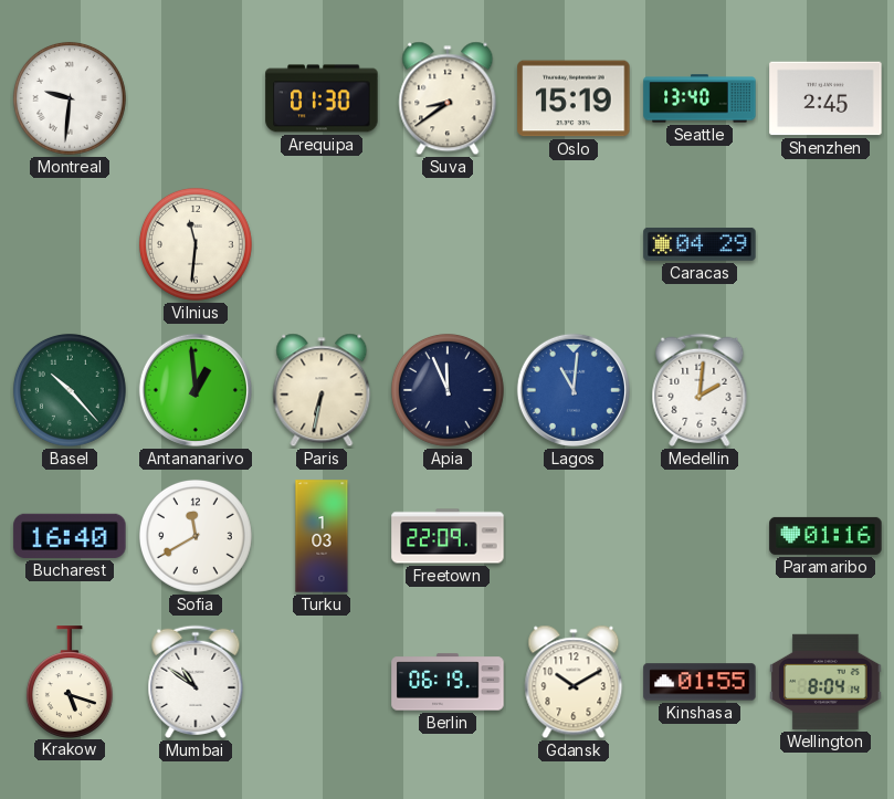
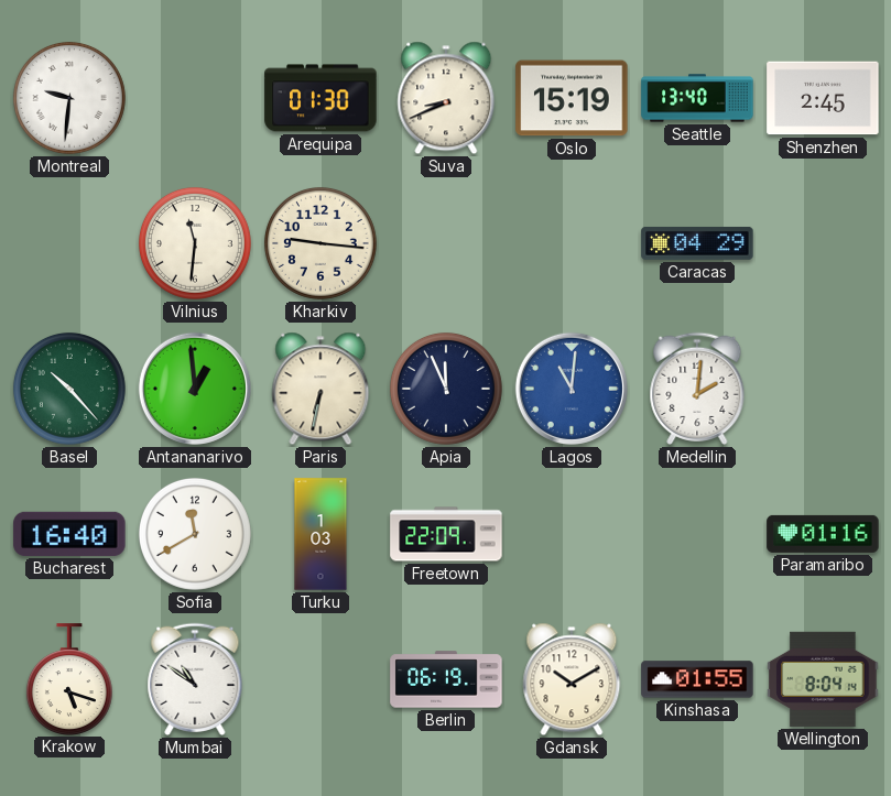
Suva: 8:39 -> 8:41 (446, 98)
Kharkiv: none -> 9:16 (320, 243)
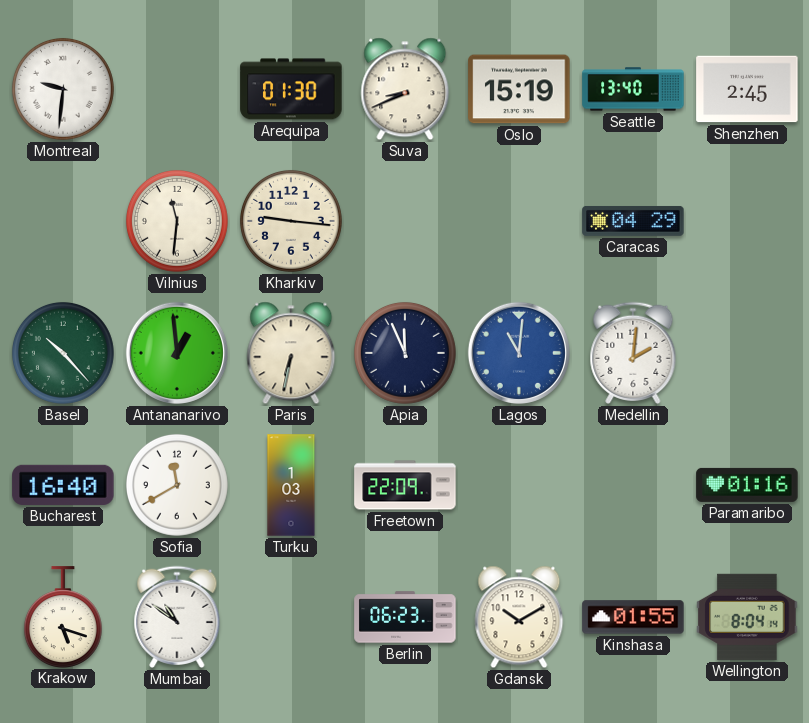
Berlin: 06:19 -> 06:23 (405, 617)
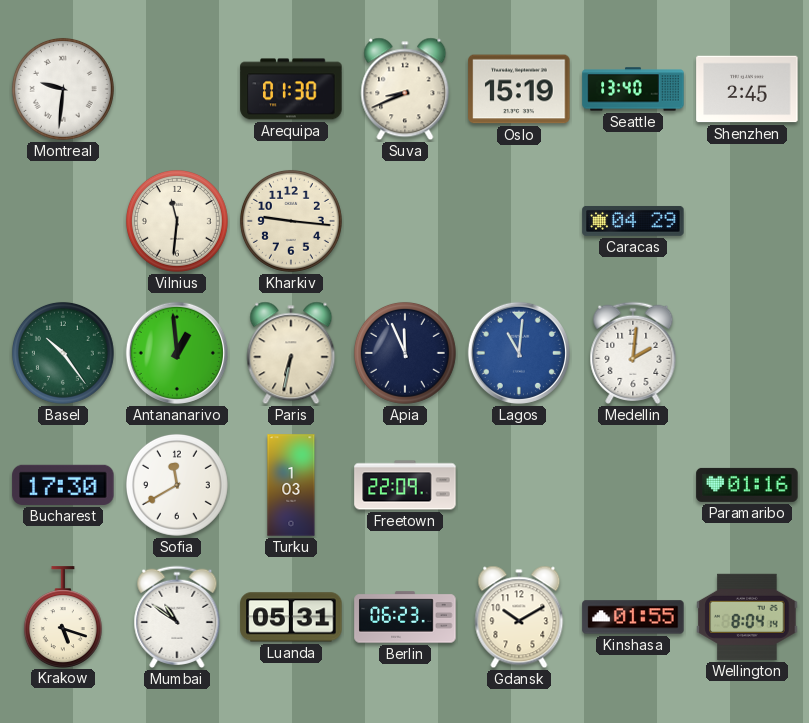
Basel: 10:23 -> 10:24 (63, 353)
Bucharest: 16:40 -> 17:30 (63, 485)
Luanda: none -> 05:31 (291, 617)
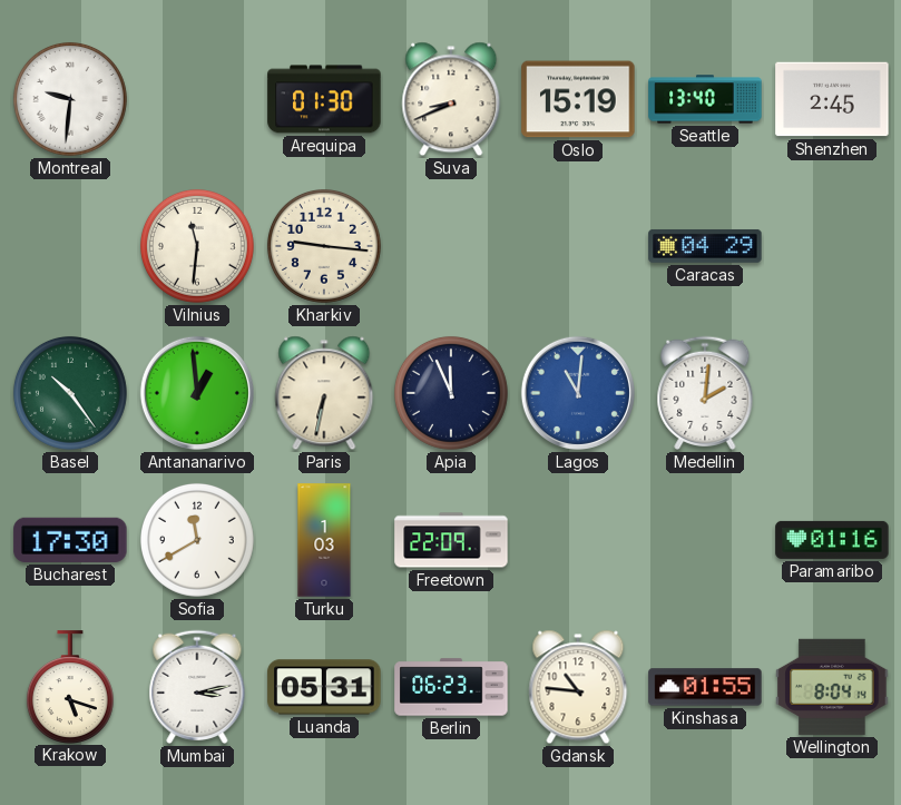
Mumbai: 10:51 -> 3:13 (197, 687)
Gdansk: 10:10 -> 10:46 (578, 687)
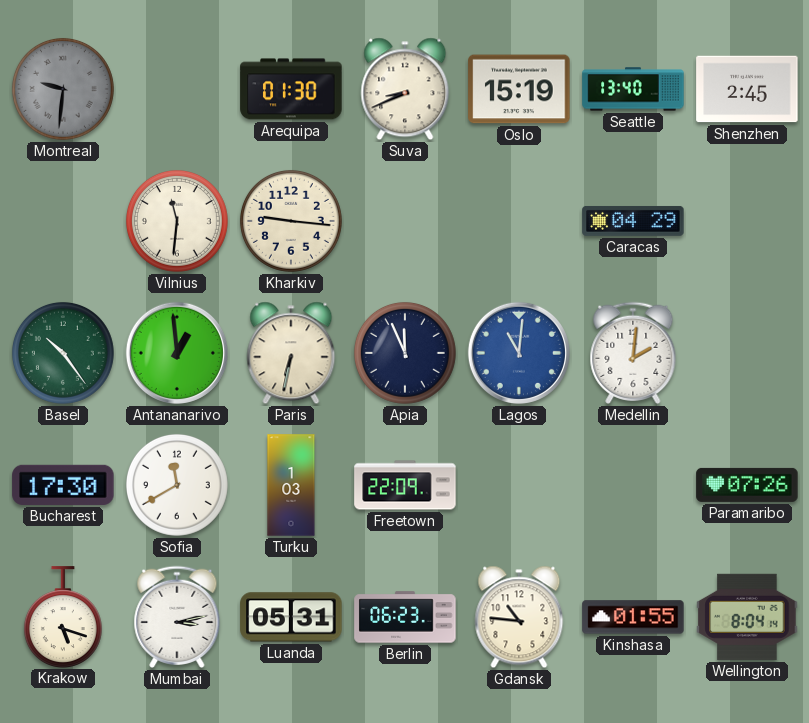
Montreal dial: white -> grey (63, 89)
Paramaribo: 01:16 -> 07:26 (747, 485)
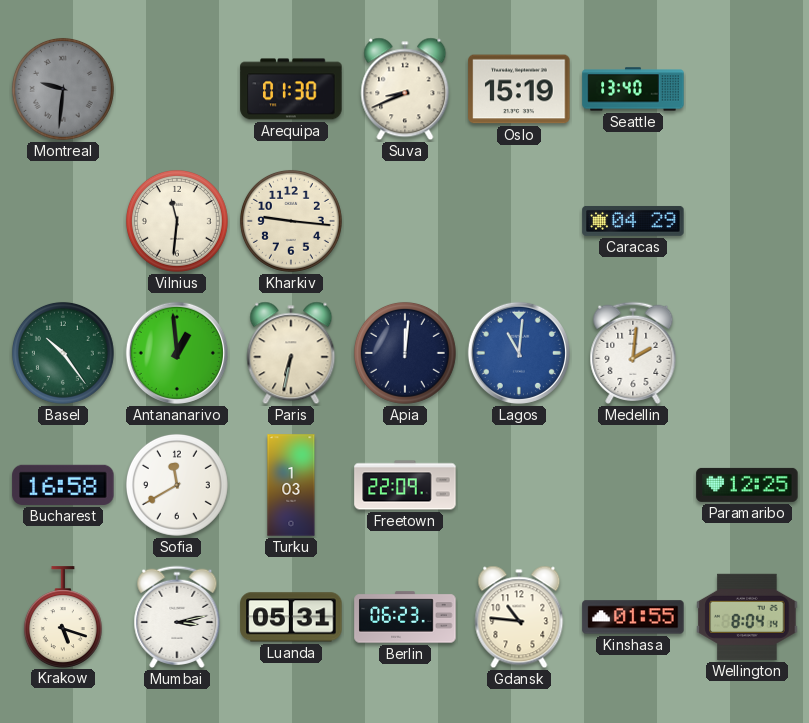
Shenzhen: 2:45 -> none (747, 89)
Apia: 11:56 -> 12:01 (405, 353)
Bucharest: 17:30 -> 16:58 (63, 485)
Paramaribo: 07:26 -> 12:25 (747, 485)
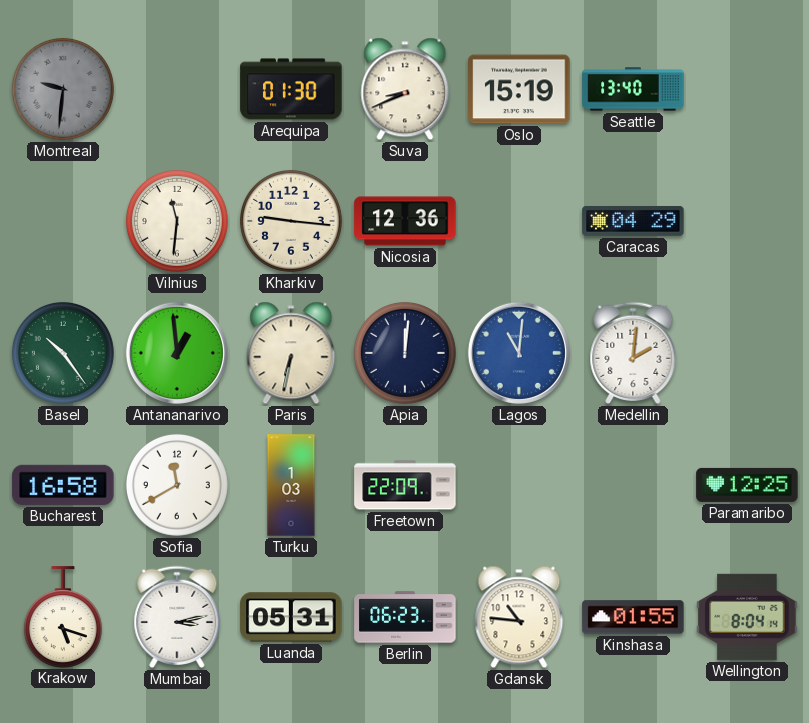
Nicosia: none -> 12:36 (405, 221)
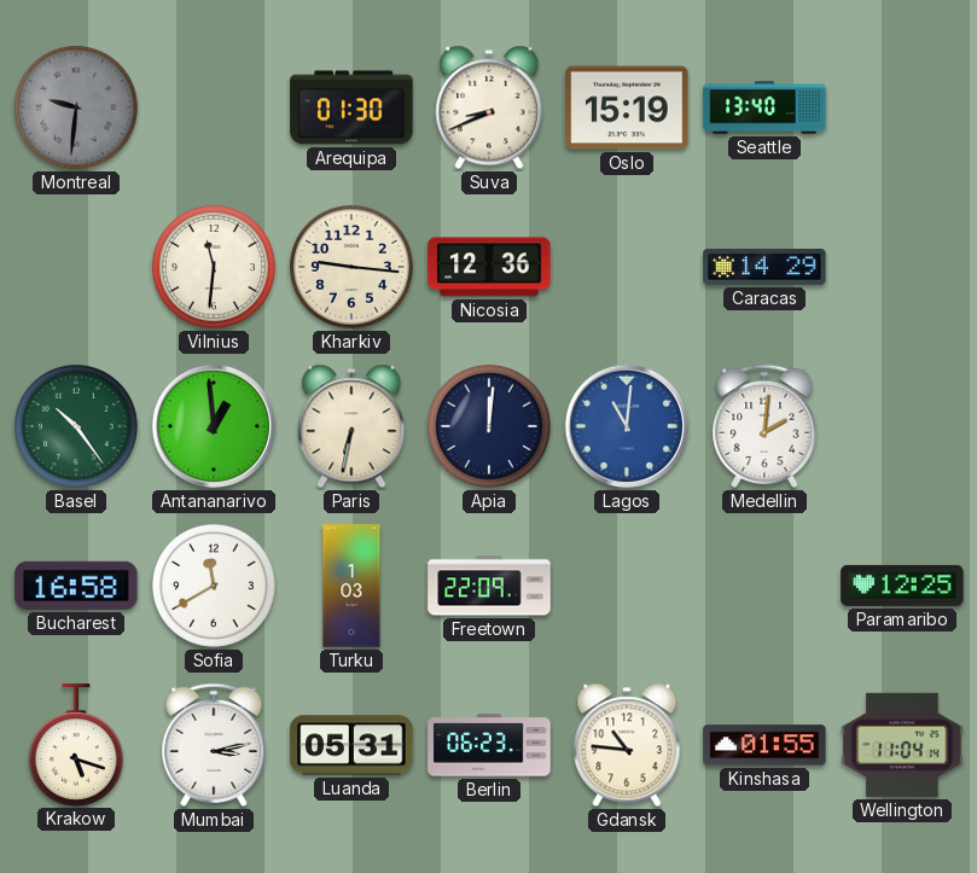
Caracas: 04:29 -> 14:29 (764, 267)
Wellington: 8:04 -> 11:04 (902, 745)
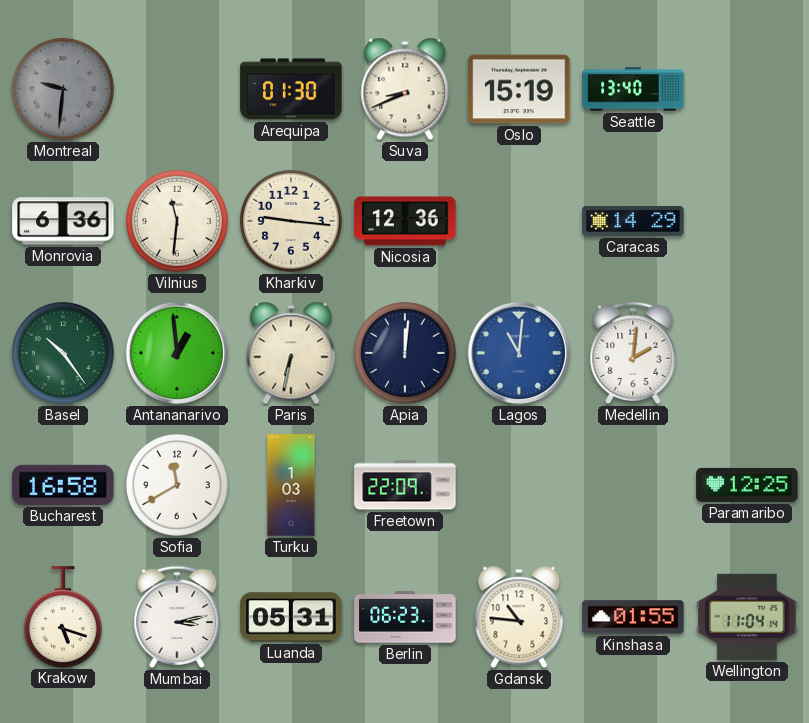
Monrovia: none -> 6:36 (63, 221)
